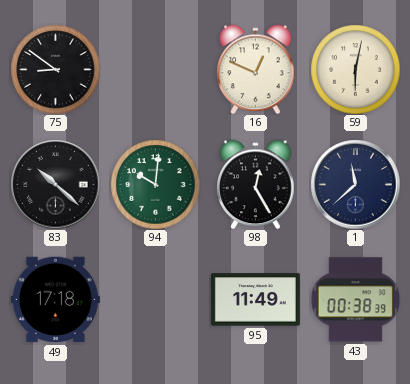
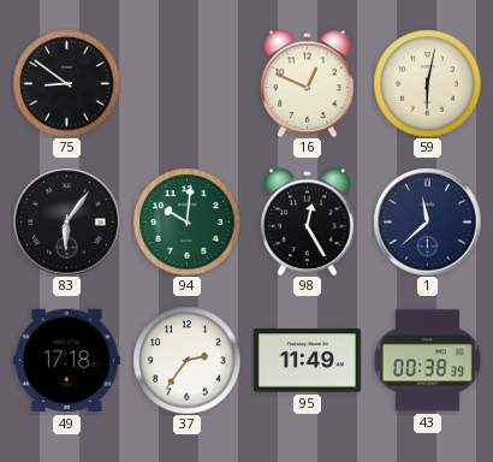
83: 10:22 -> 6:06 (66, 221)
37: none -> 2:36 (186, 360)
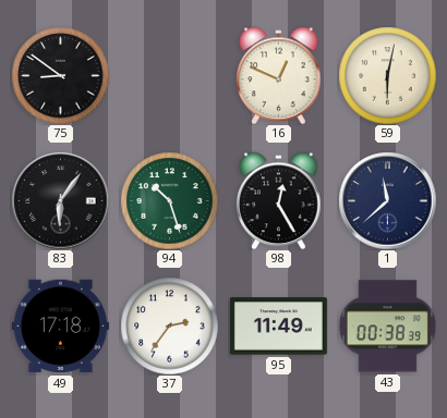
94: 10:01 -> 10:27 (169, 200)
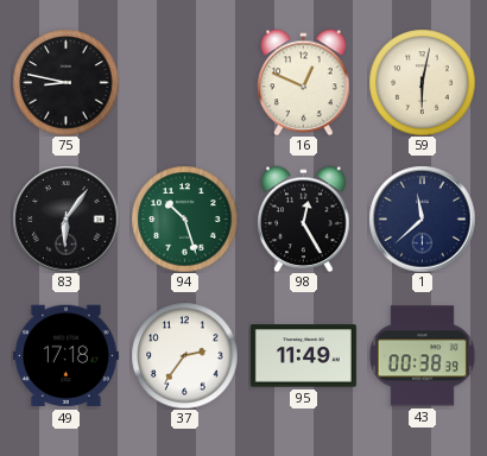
75: 8:51 -> 8:47 (65, 82)
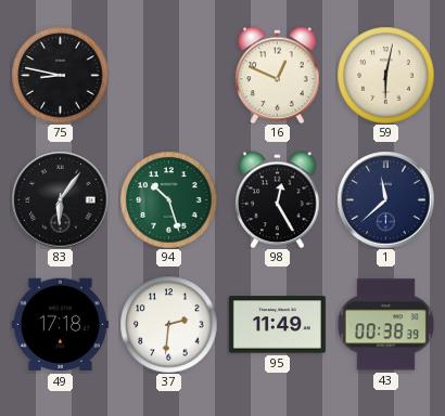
37: 2:36 -> 2:31 (168, 324)
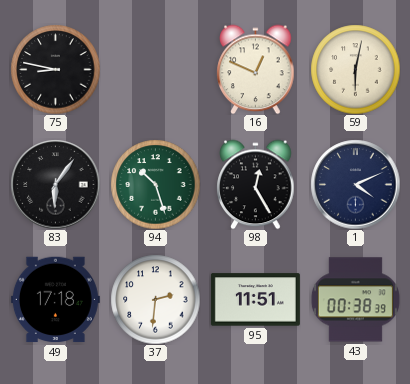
1: 11:38 -> 4:11 (355, 184)
95: 11:49 -> 11:51 (255, 300)
